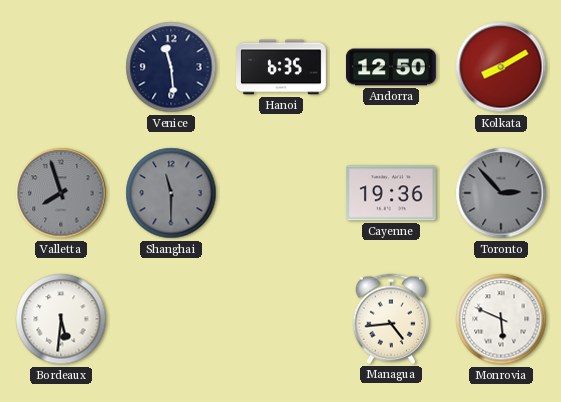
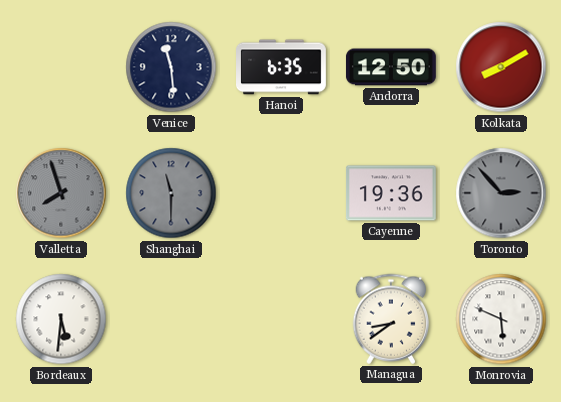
Managua: 4:44 -> 8:39 (391, 319)
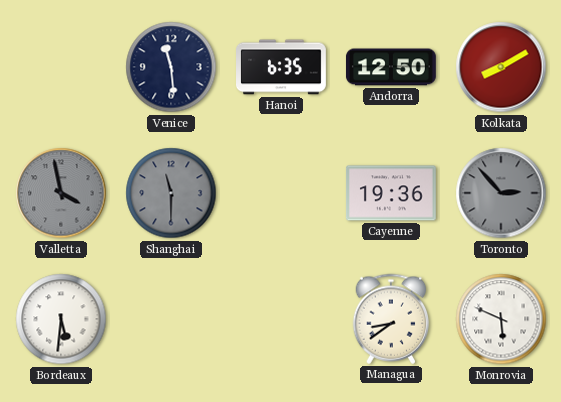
Valletta: 7:57 -> 3:58 (61, 193)
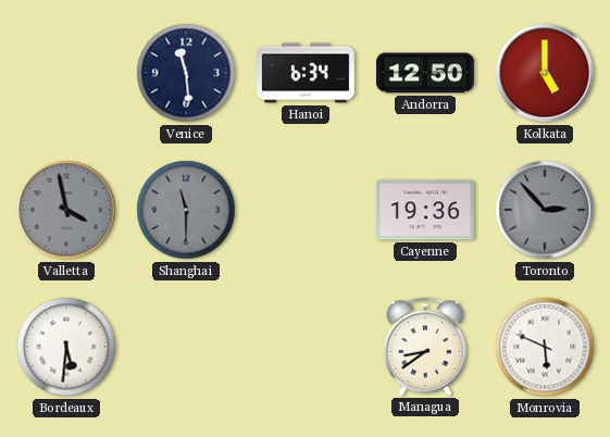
Hanoi: 6:35 -> 6:34 (307, 73)
Kolkata: 8:10 -> 5:00 (545, 73)
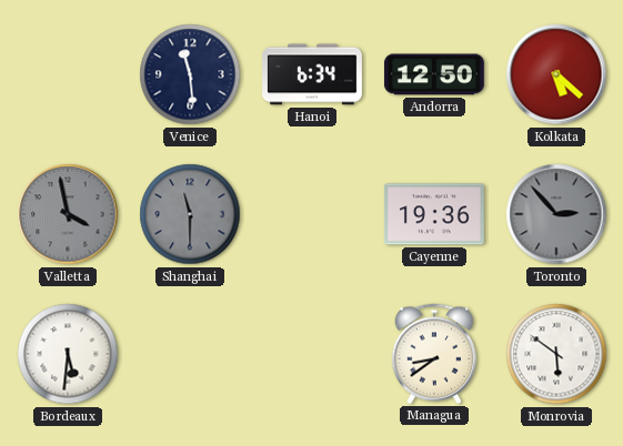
Kolkata: 5:00 -> 5:22 (556, 74)
Monrovia: 5:49 -> 5:51 (556, 354)
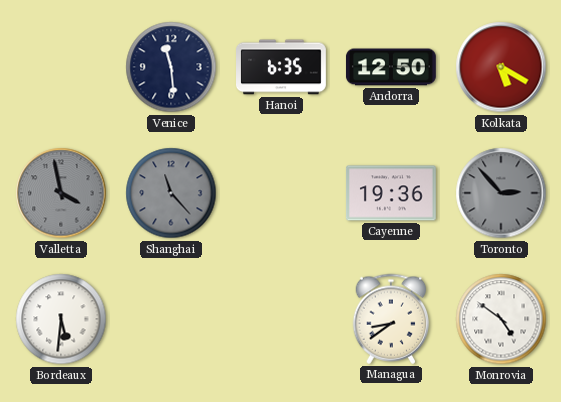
Hanoi: 6:34 -> 6:35 (282, 67)
Kolkata: 5:22 -> 5:20 (501, 67)
Shanghai: 11:30 -> 11:23 (171, 193)
Monrovia: 5:51 -> 4:51 (501, 319)
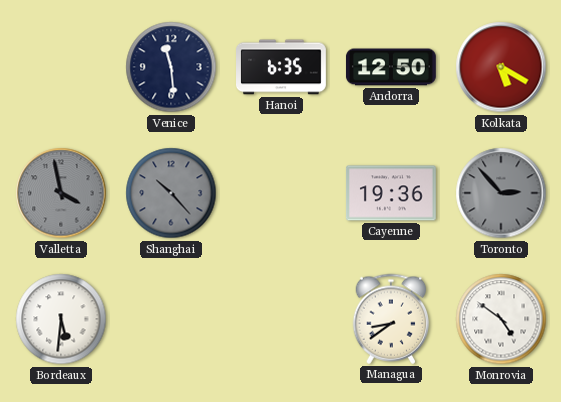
Shanghai: 11:23 -> 10:23 (171, 193)
